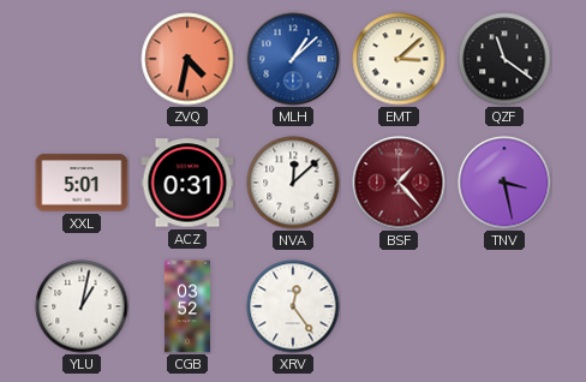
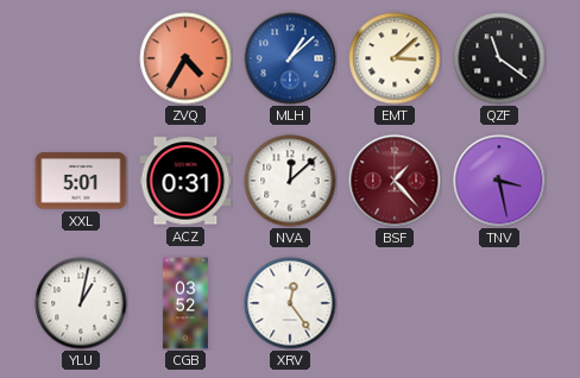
ZVQ: 4:32 -> 4:35 (185, 58)
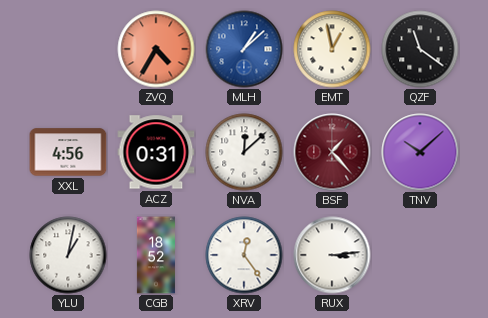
EMT: 3:08 -> 12:58 (332, 49)
XXL: 5:01 -> 4:56 (68, 152)
TNV: 3:28 -> 10:08 (420, 152)
CGB: 03:52 -> 18:52 (156, 255)
RUX: none -> 3:14 (332, 255)
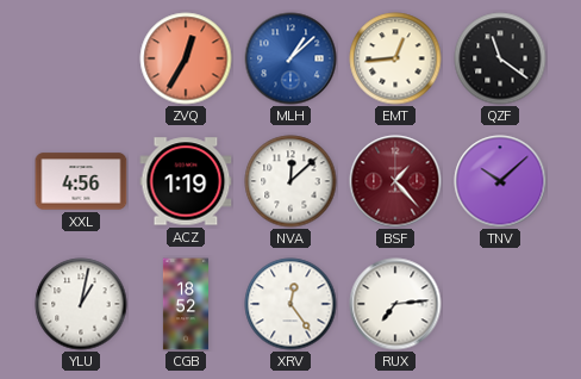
ZVQ: 4:35 -> 12:35 (186, 58)
EMT: 12:58 -> 12:44 (395, 58)
ACZ: 0:31 -> 1:19 (186, 181)
RUX: 3:14 -> 7:14 (395, 304)
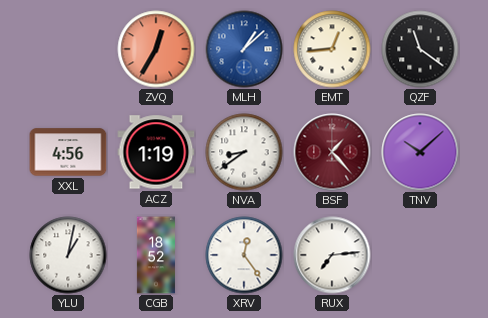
NVA: 12:08 -> 8:39 (244, 152)
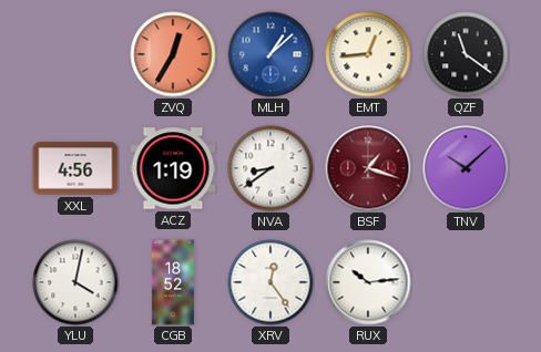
BSF: 1:23 -> 1:18 (368, 168)
YLU: 1:02 -> 4:02 (75, 282)
RUX: 7:14 -> 10:14 (368, 282)
